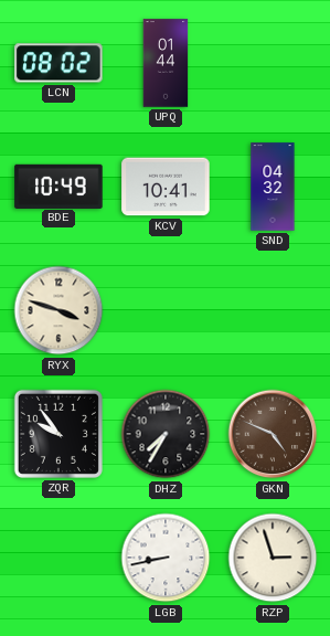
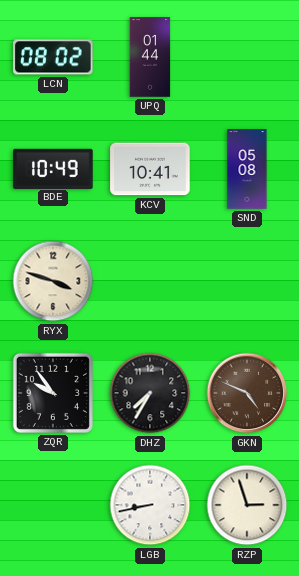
SND: 04:32 -> 05:08 (247, 169)
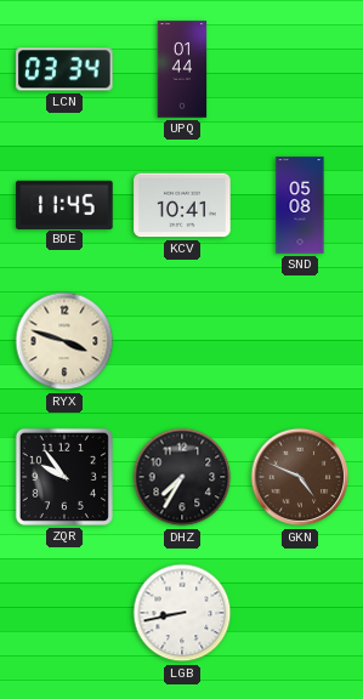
LCN: 08:02 -> 03:34 (64, 69)
BDE: 10:49 -> 11:45 (64, 204)
RZP: 2:57 -> none (247, 505)
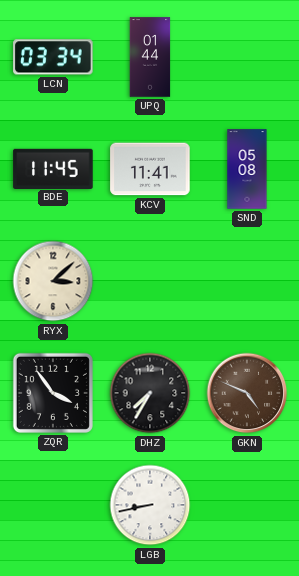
KCV: 10:41 -> 11:41 (150, 169)
RYX: 3:48 -> 3:08 (53, 281)
ZQR: 9:54 -> 3:54 (53, 393)
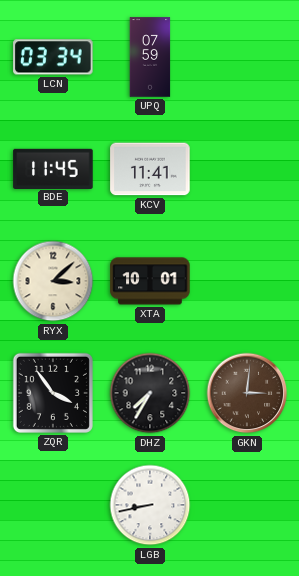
UPQ: 01:44 -> 07:59 (150, 57)
SND: 05:08 -> none (247, 169)
XTA: none -> 10:01 (150, 281)
GKN: 4:49 -> 3:01 (247, 393)
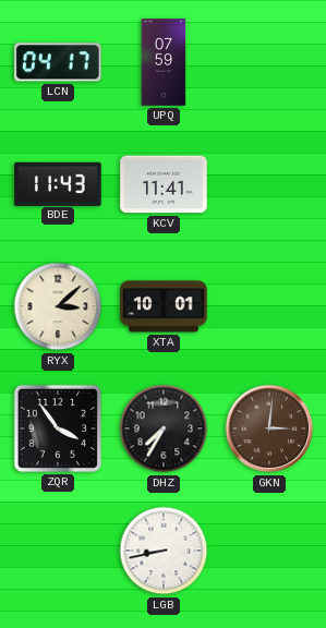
LCN: 03:34 -> 04:17 (58, 62)
BDE: 11:45 -> 11:43 (58, 183)
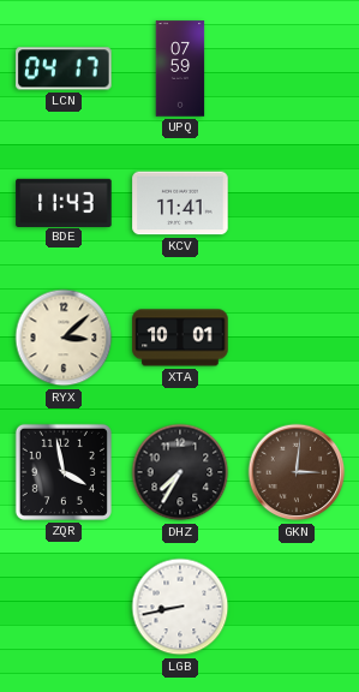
ZQR: 3:54 -> 3:58 (64, 472)
